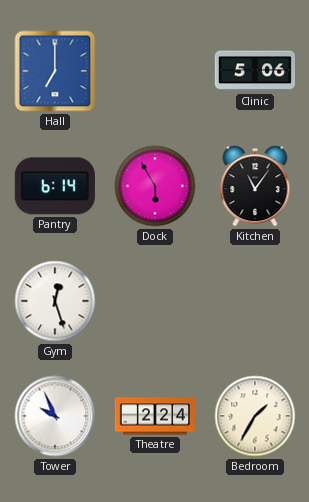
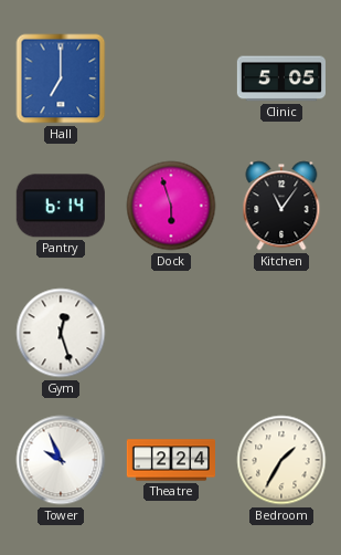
Clinic: 5:06 -> 5:05 (281, 78)
Dock: 5:55 -> 5:57 (171, 206)
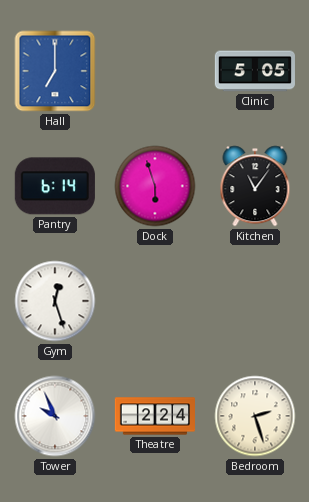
Bedroom: 1:35 -> 2:27 (255, 416)
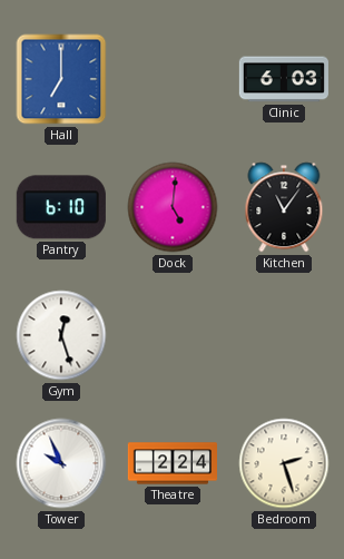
Clinic: 5:05 -> 6:03 (284, 79)
Pantry: 6:14 -> 6:10 (61, 207)
Dock: 5:57 -> 5:01 (173, 207)
